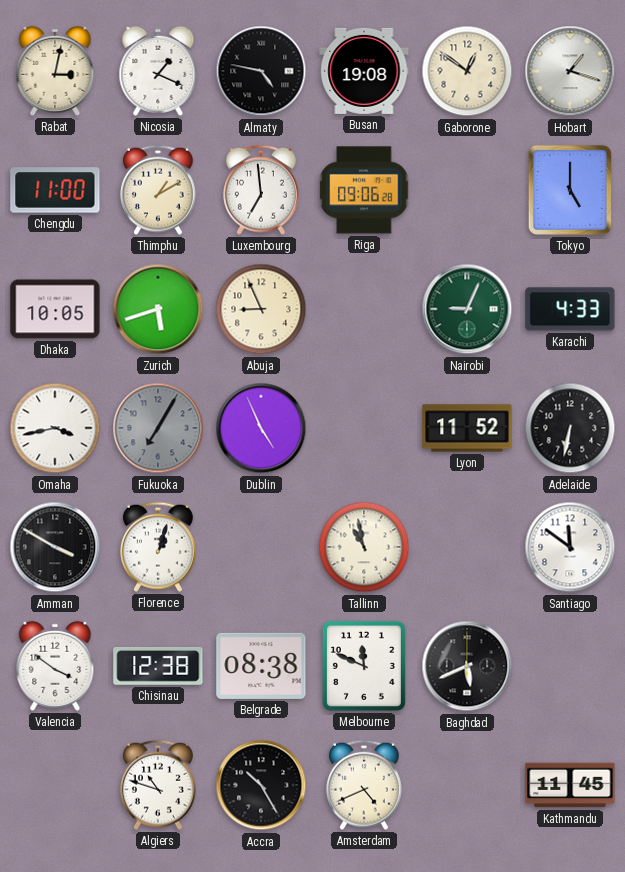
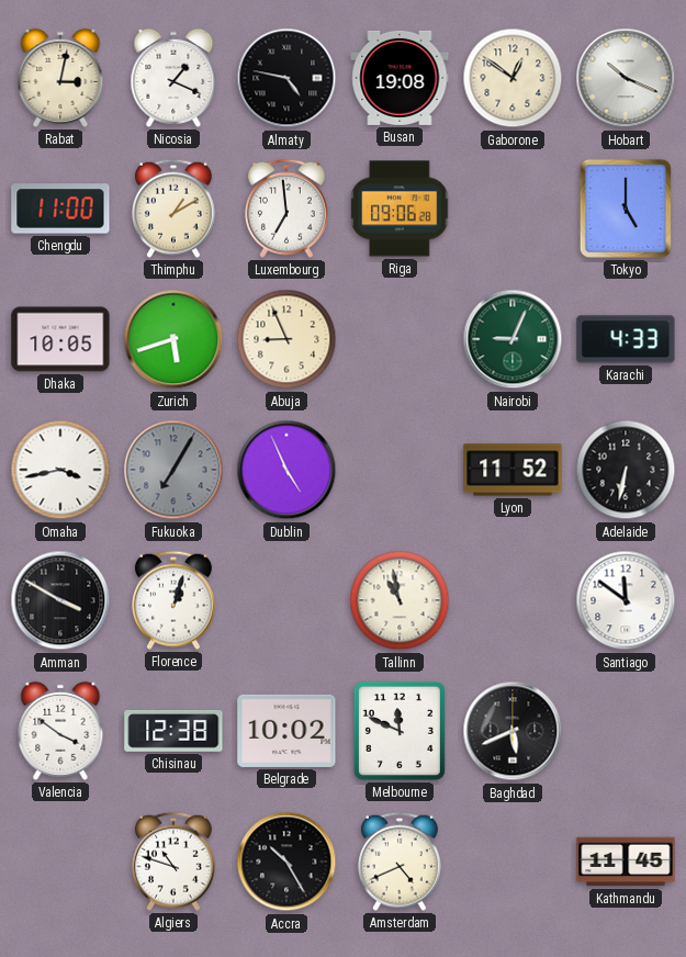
Hobart: 1:18 -> 10:19 (626, 78)
Belgrade: 08:38 -> 10:02 (286, 731)
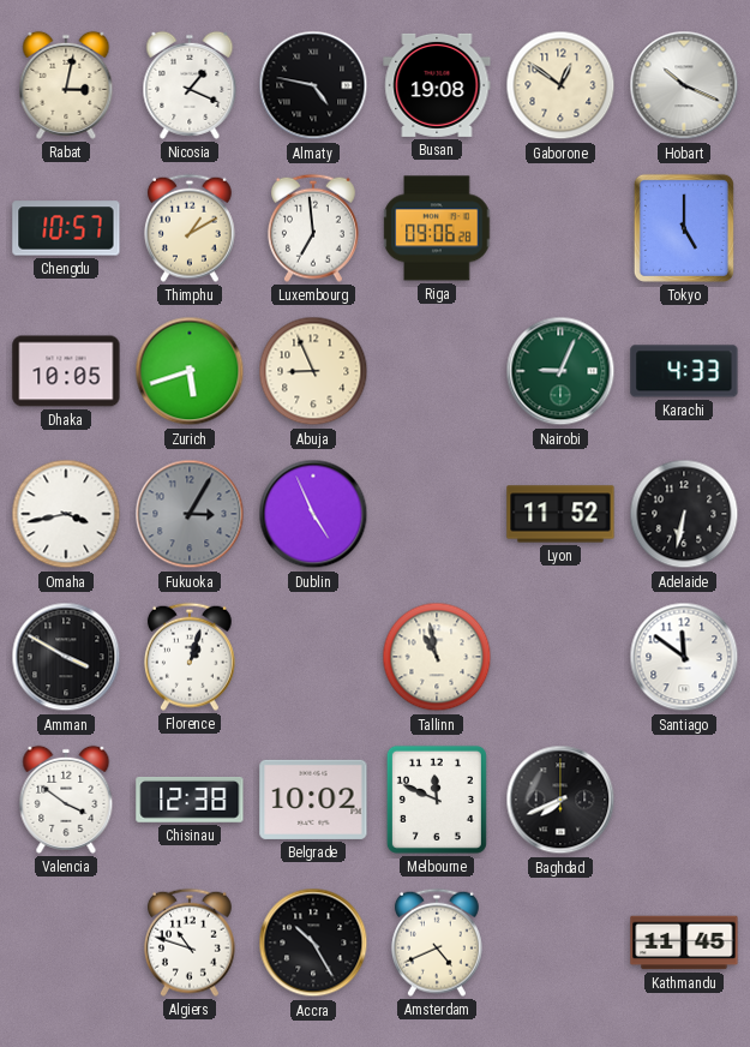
Chengdu: 11:00 -> 10:57 (66, 228)
Fukuoka: 7:05 -> 3:05 (190, 514)
Baghdad: 5:41 -> 7:41 (560, 800)
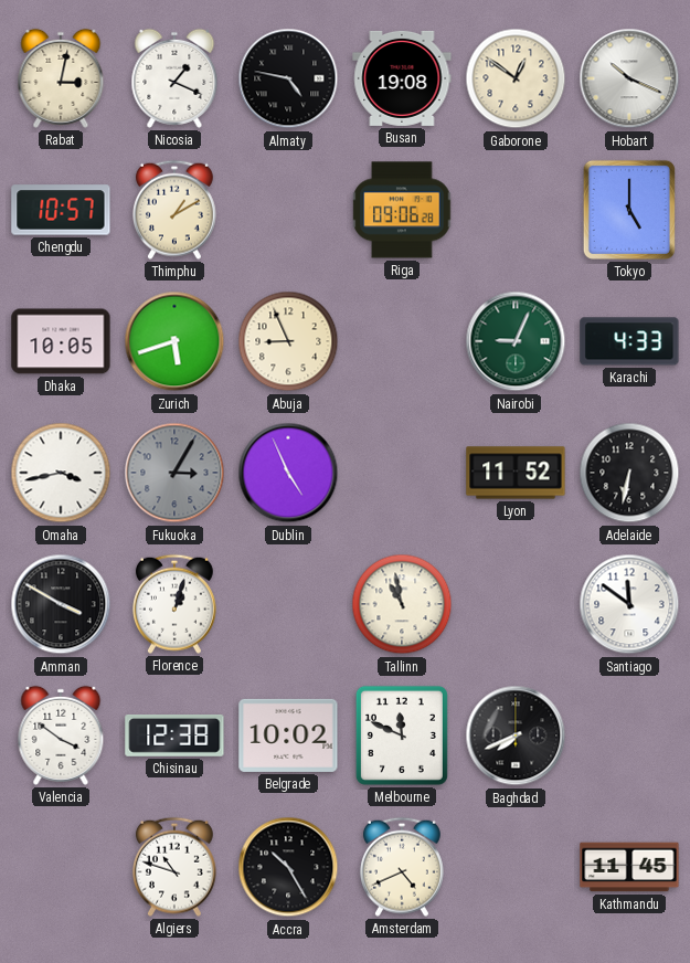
Luxembourg: 6:59 -> none (313, 228)
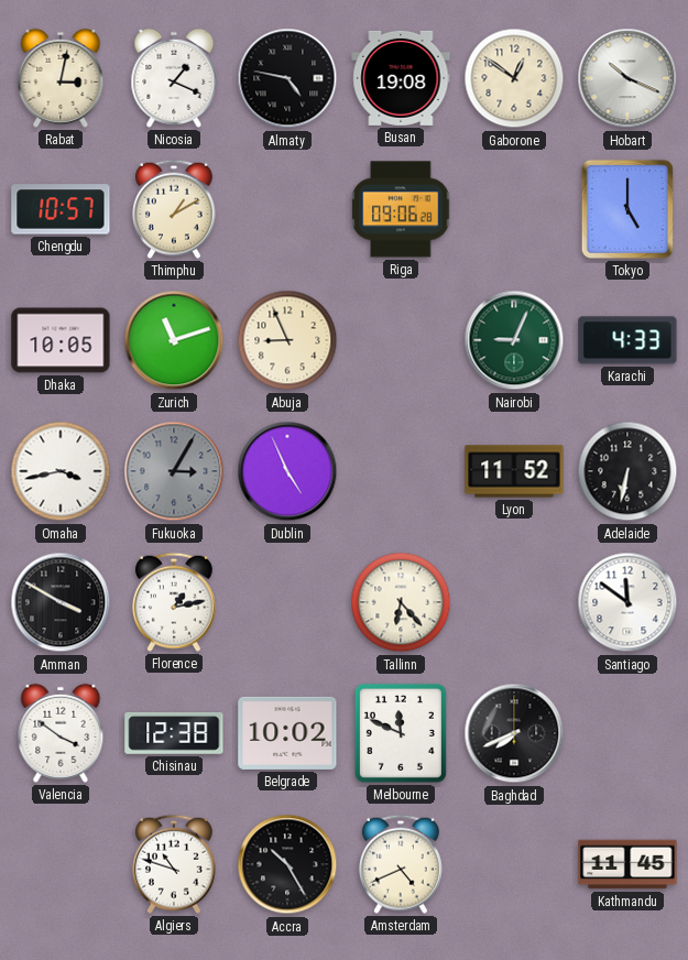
Zurich: 5:42 -> 11:12 (174, 340)
Florence: 1:03 -> 1:13 (174, 602)
Tallinn: 10:58 -> 6:23 (401, 602)
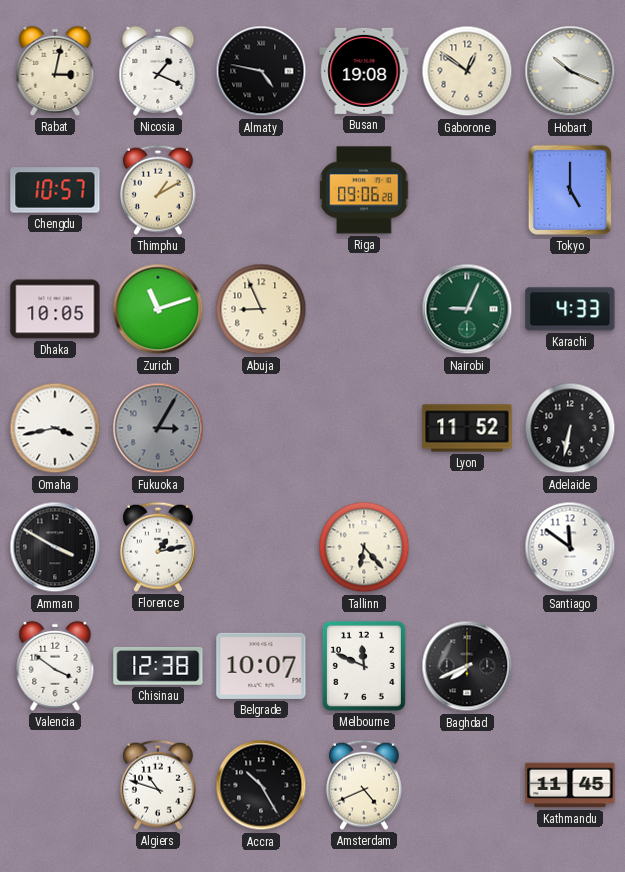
Dublin: 4:56 -> none (287, 471)
Belgrade: 10:02 -> 10:07 (261, 666)
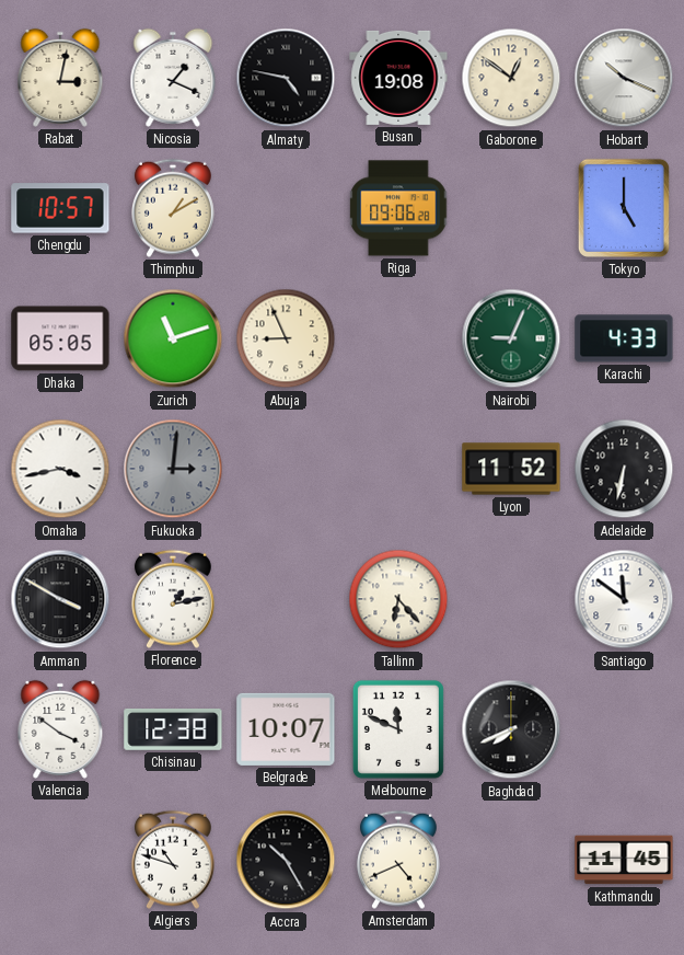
Dhaka: 10:05 -> 05:05 (60, 338)
Fukuoka: 3:05 -> 3:01 (173, 469)
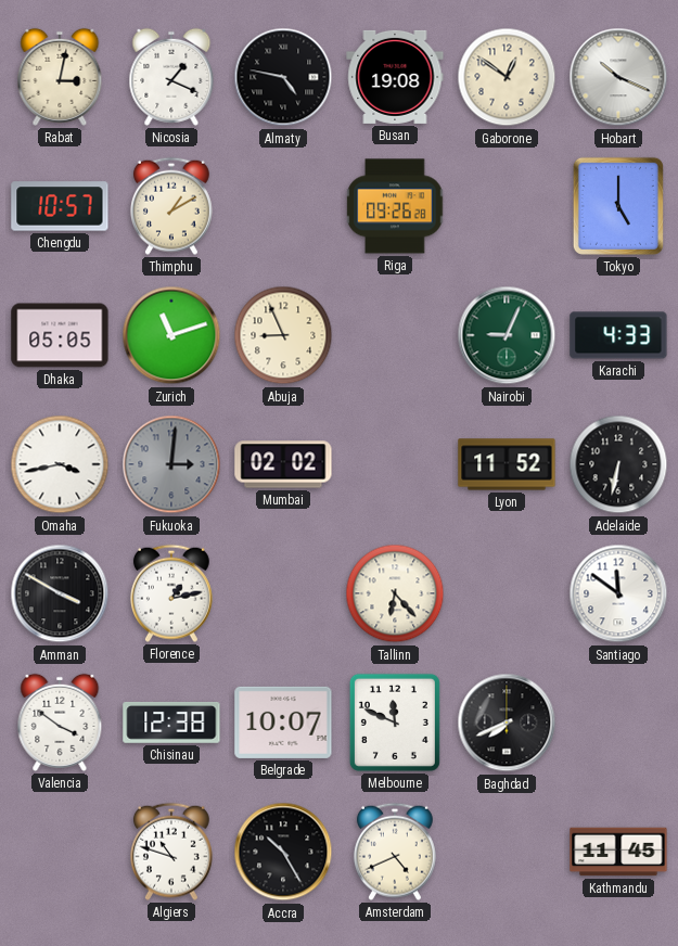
Riga: 09:06 -> 09:26 (395, 206)
Mumbai: none -> 02:02 (283, 464)
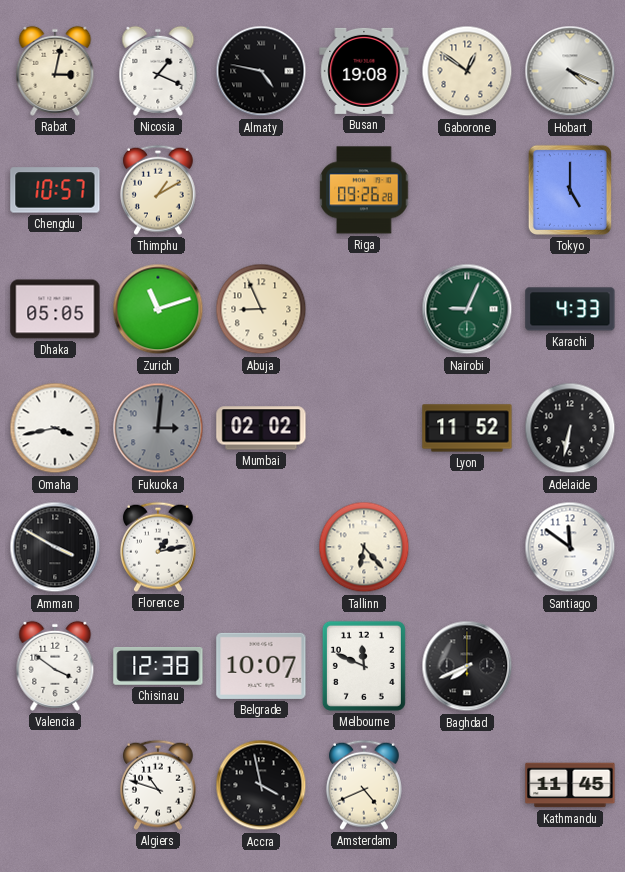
Hobart: 10:19 -> 4:19 (570, 71)
Accra: 10:25 -> 3:58 (261, 785)
